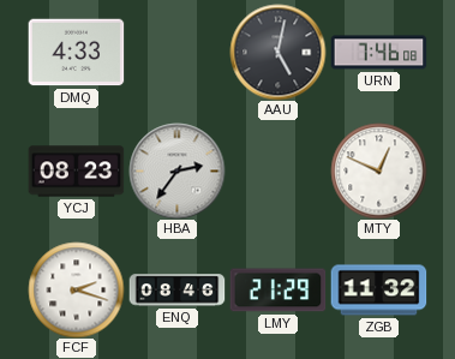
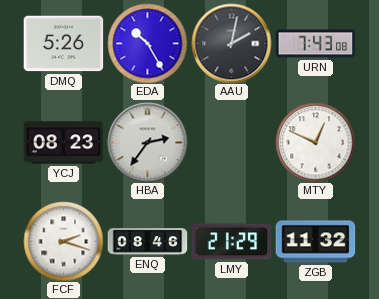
DMQ: 4:33 -> 5:26 (63, 44)
EDA: none -> 10:25 (147, 43)
AAU: 5:02 -> 2:02 (231, 43)
URN: 7:46 -> 7:43 (315, 44)
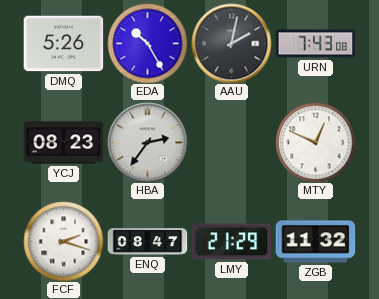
ENQ: 08:46 -> 08:47 (147, 242)
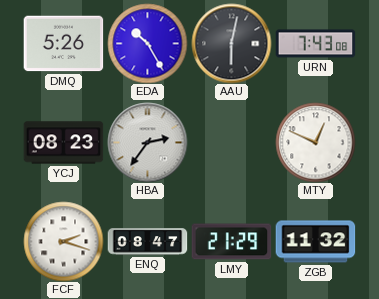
AAU: 2:02 -> 6:02 (231, 43)
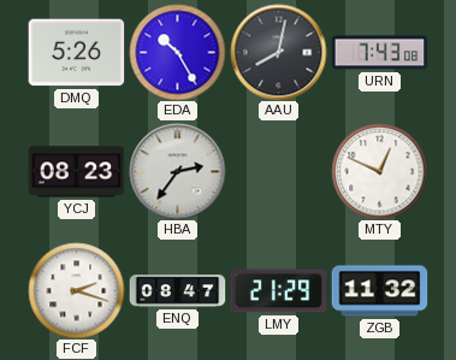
AAU: 6:02 -> 8:02 (278, 52)
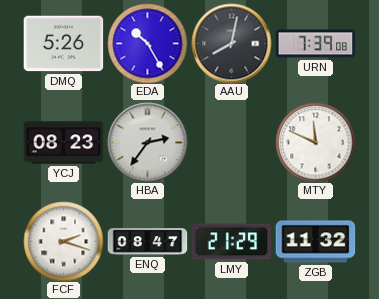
URN: 7:43 -> 7:39 (315, 44)
MTY: 12:49 -> 11:49 (315, 142)
